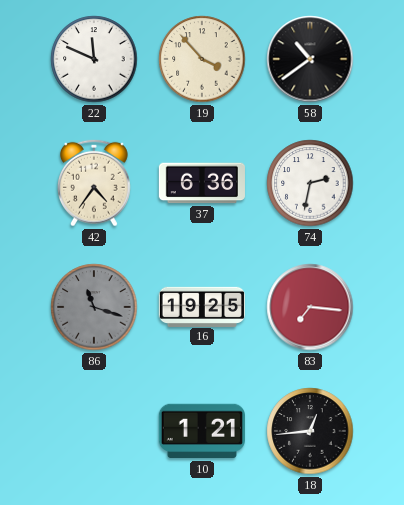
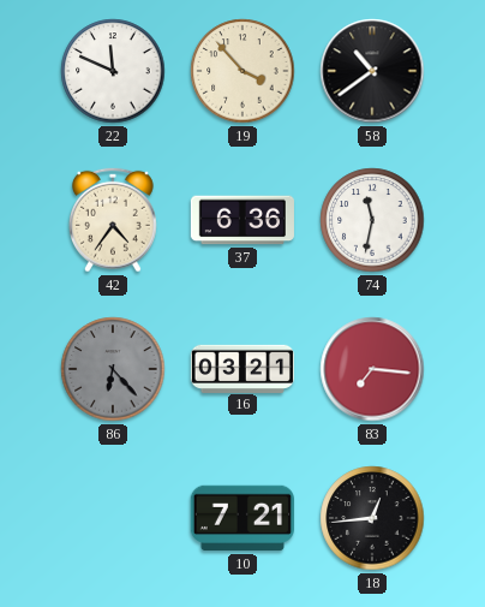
74: 2:32 -> 11:32 (372, 220)
86: 11:18 -> 6:23 (113, 369)
16: 19:25 -> 03:21 (241, 368)
10: 1:21 -> 7:21 (242, 518)
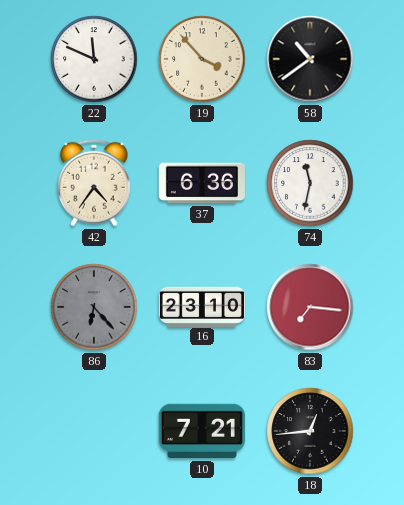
16: 03:21 -> 23:10 (201, 306)
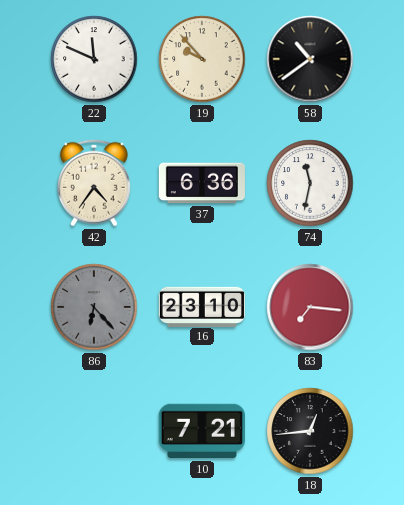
19: 3:53 -> 9:53 (202, 59)
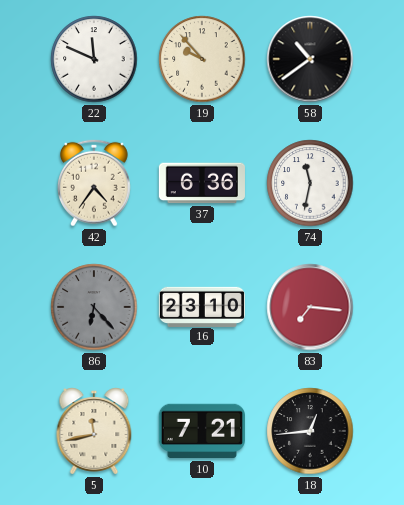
5: none -> 11:43 (94, 431)
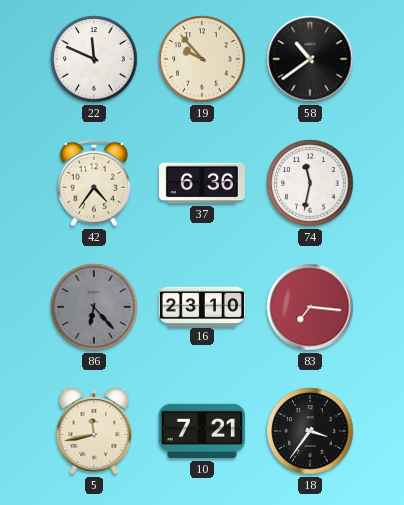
18: 12:44 -> 3:36 (310, 431)
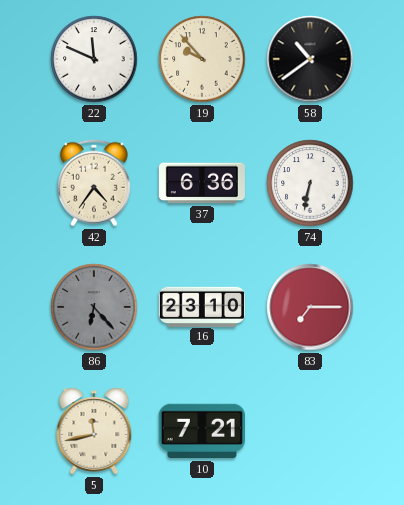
74: 11:32 -> 6:32 (310, 183)
83: 7:16 -> 7:15 (310, 307)
18: 3:36 -> none (310, 431)
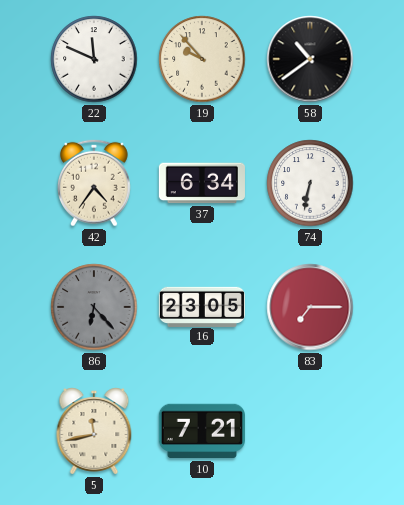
37: 6:36 -> 6:34 (201, 183)
16: 23:10 -> 23:05 (201, 306)
